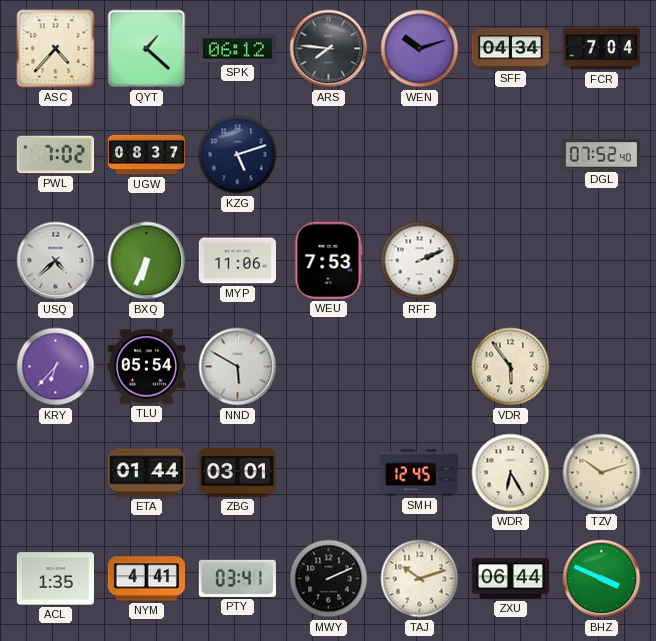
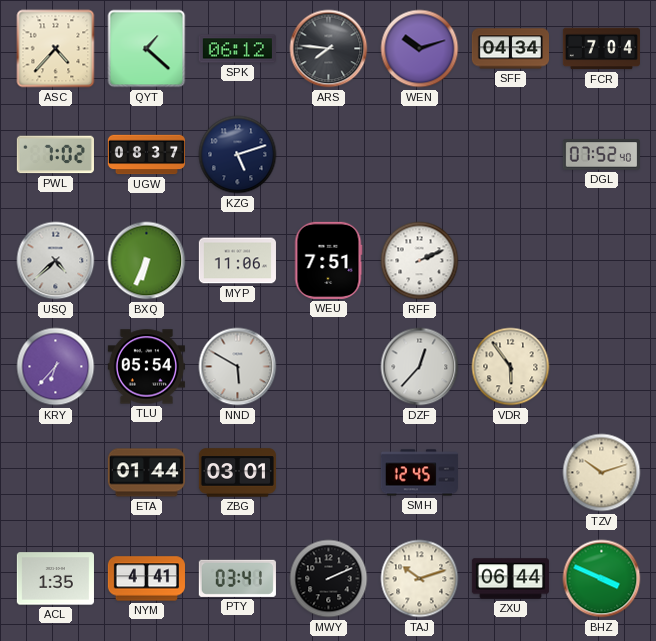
WEU: 7:53 -> 7:51 (328, 260)
DZF: none -> 12:37 (420, 367)
WDR: 6:25 -> none (511, 473)
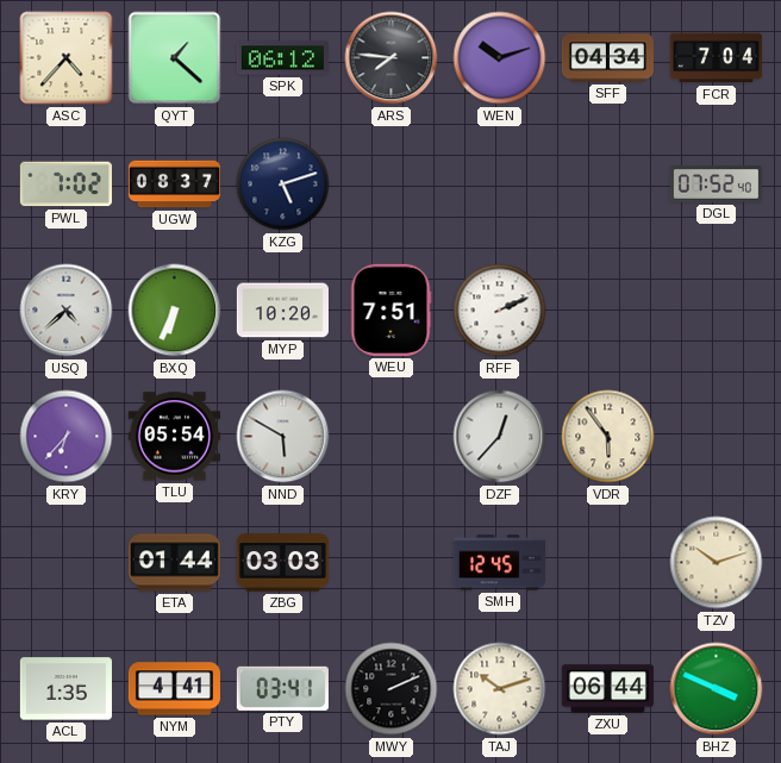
MYP: 11:06 -> 10:20 (282, 311)
ZBG: 03:01 -> 03:03 (282, 563)
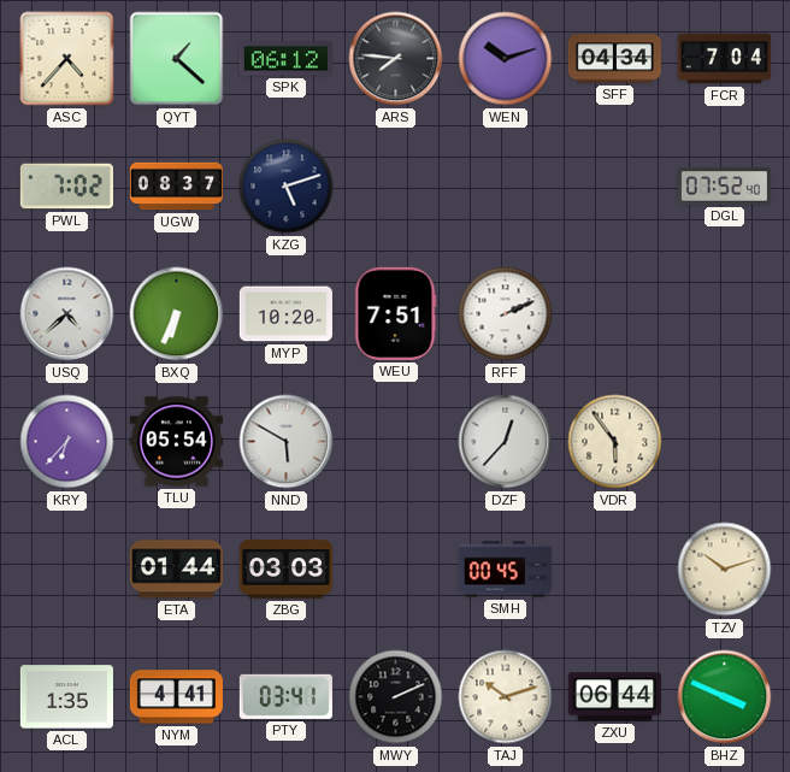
SMH: 12:45 -> 00:45 (505, 570)
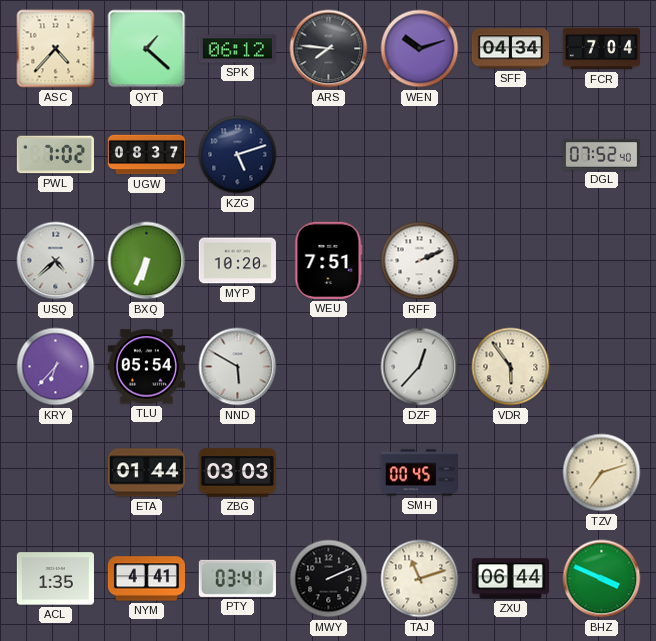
TZV: 10:12 -> 7:12 (602, 473)
TAJ: 10:12 -> 11:12 (420, 579)
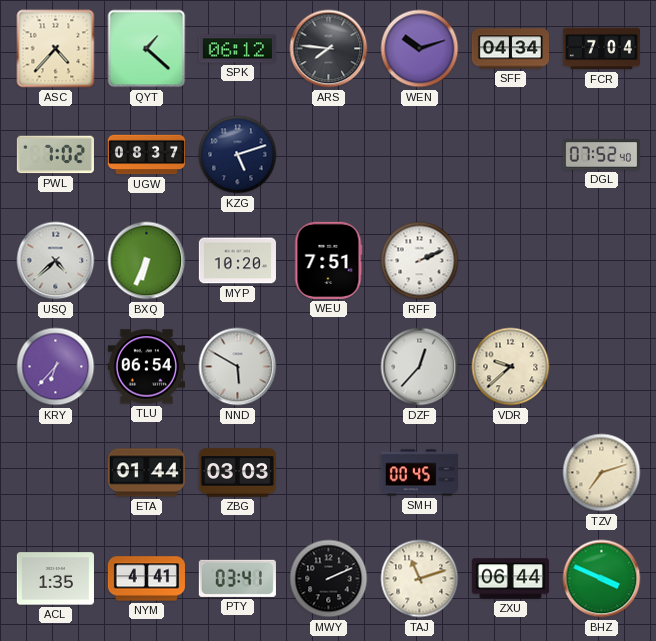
TLU: 05:54 -> 06:54 (146, 367)
VDR: 5:54 -> 9:38 (511, 367)
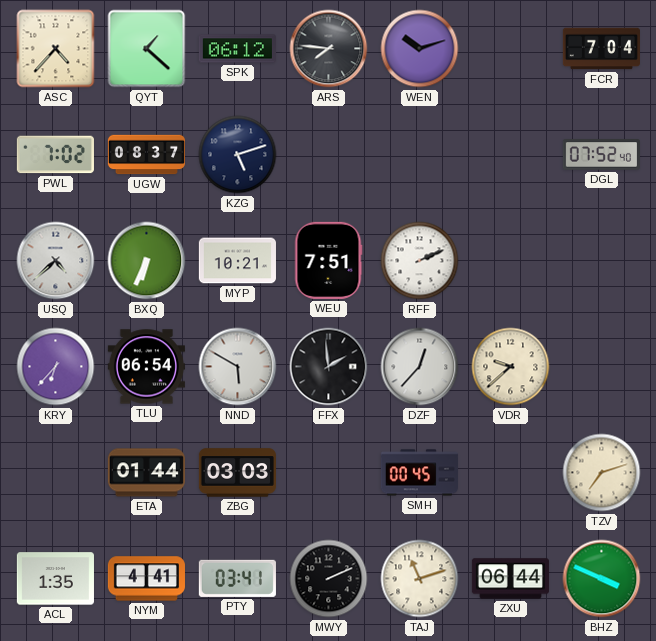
SFF: 04:34 -> none (510, 49)
MYP: 10:20 -> 10:21 (237, 261)
FFX: none -> 1:59 (329, 367)
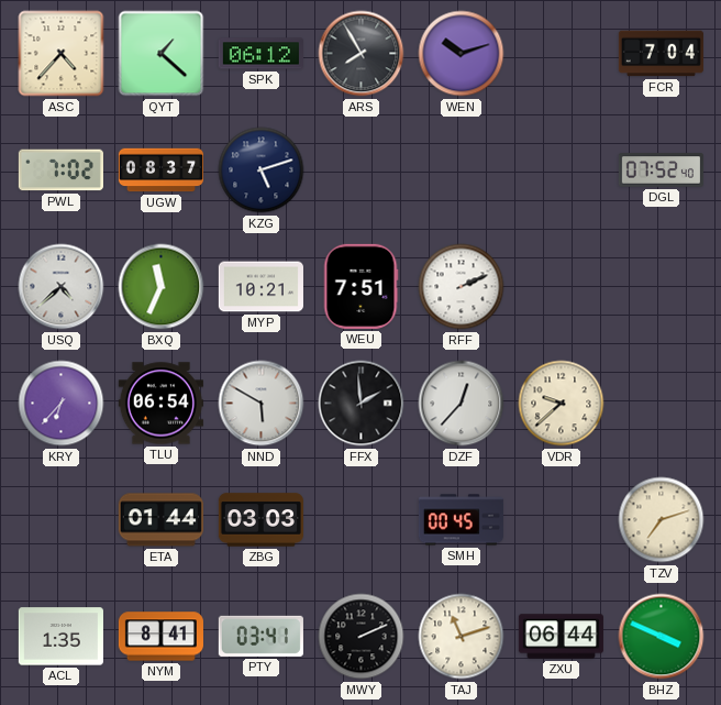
ARS: 7:46 -> 7:55 (362, 54)
BXQ: 6:34 -> 11:34 (162, 287)
NYM: 4:41 -> 8:41 (160, 637)
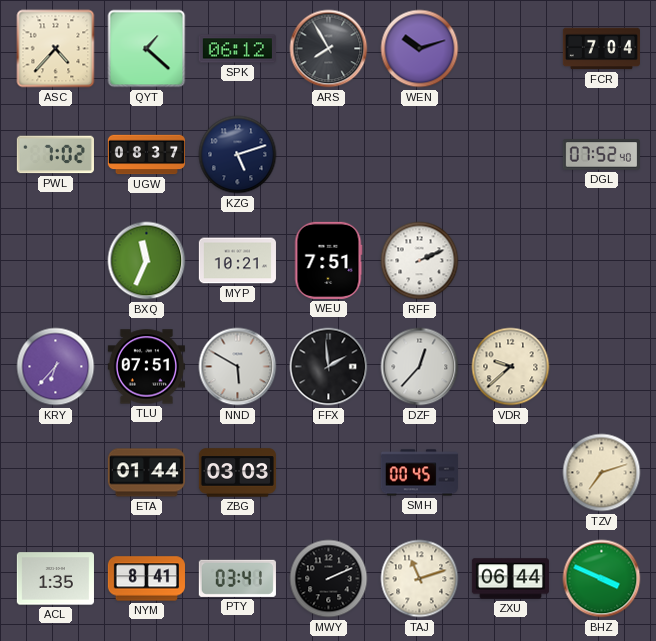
USQ: 4:38 -> none (62, 287)
TLU: 06:54 -> 07:51 (146, 367)
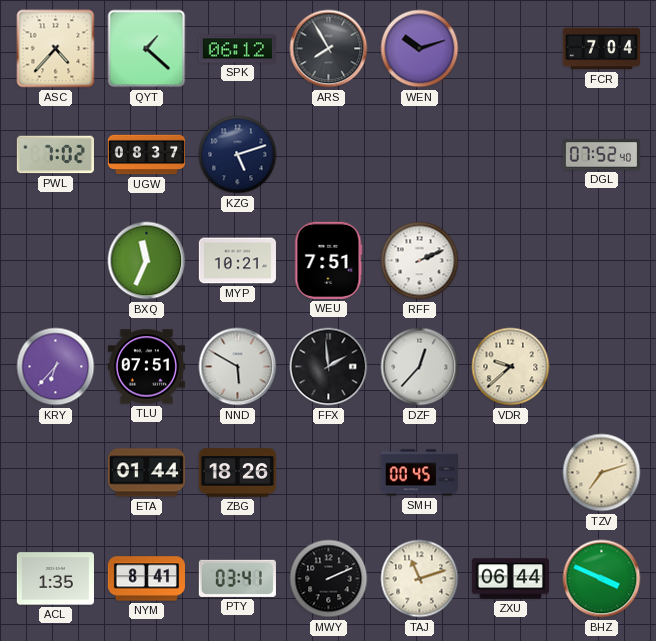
ZBG: 03:03 -> 18:26 (237, 473)
